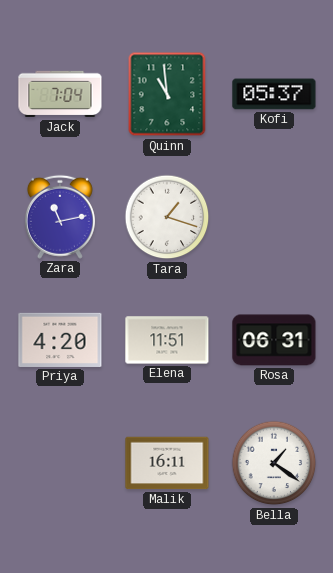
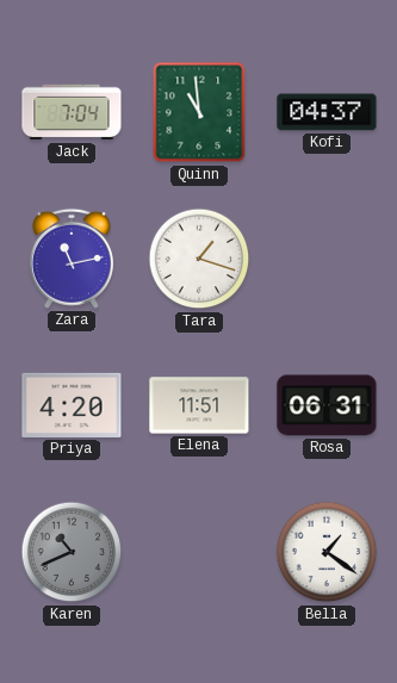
Kofi: 05:37 -> 04:37 (327, 112)
Karen: none -> 10:41 (72, 552)
Malik: 16:11 -> none (167, 463)
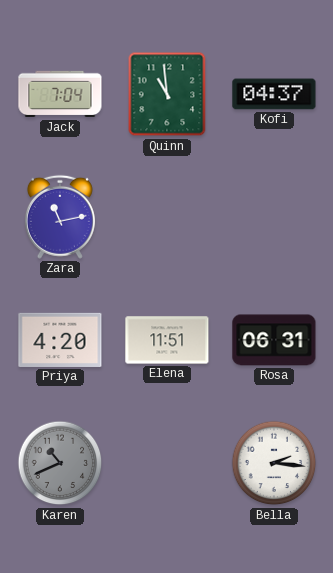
Tara: 1:18 -> none (199, 259)
Bella: 1:21 -> 2:16 (274, 463)
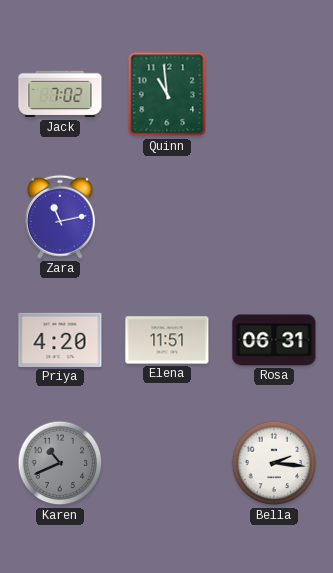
Jack: 7:04 -> 7:02 (60, 94)
Kofi: 04:37 -> none (274, 94)
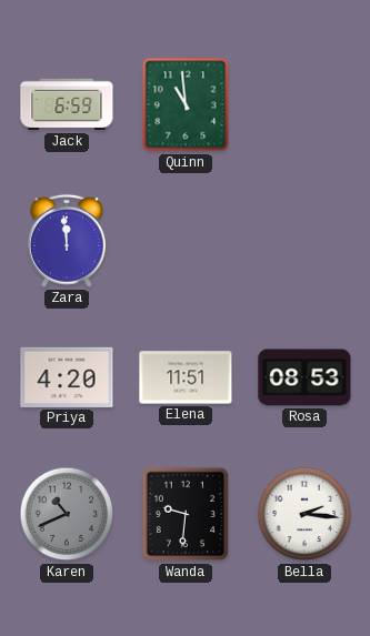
Jack: 7:02 -> 6:59 (67, 104)
Zara: 11:13 -> 11:59 (67, 241)
Rosa: 06:31 -> 08:53 (304, 377)
Wanda: none -> 9:31 (186, 514)
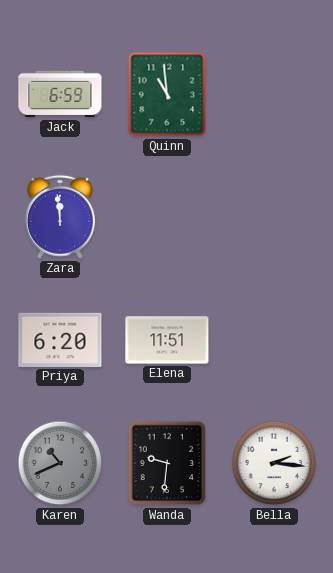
Priya: 4:20 -> 6:20 (60, 340)
Rosa: 08:53 -> none (304, 377)
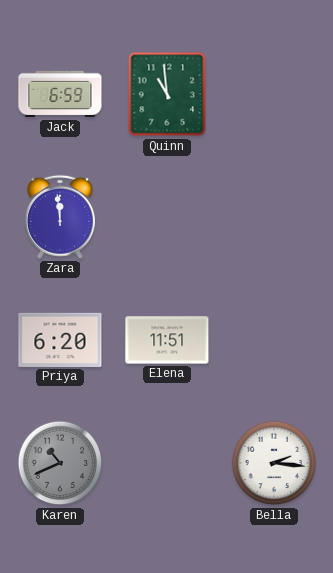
Wanda: 9:31 -> none (167, 463)
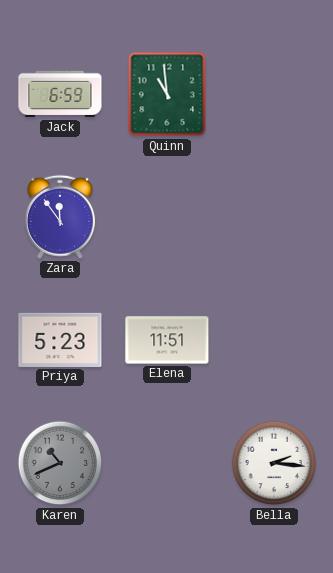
Zara: 11:59 -> 11:54 (60, 217)
Priya: 6:20 -> 5:23 (60, 340)
